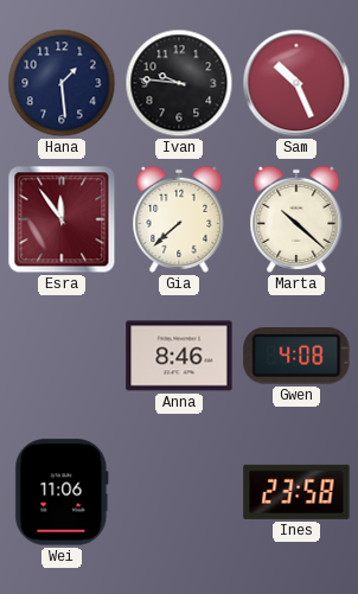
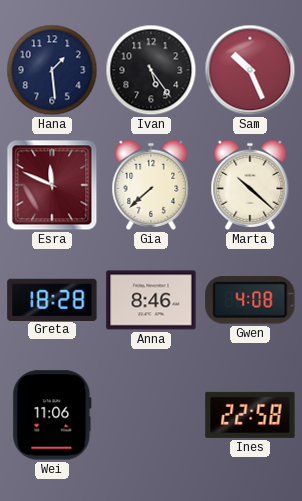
Ivan: 9:46 -> 5:24 (151, 70)
Esra: 11:54 -> 11:49 (52, 185)
Greta: none -> 18:28 (52, 299)
Ines: 23:58 -> 22:58 (250, 415)
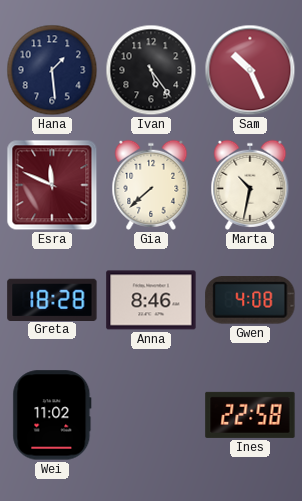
Marta: 10:22 -> 10:32 (250, 185)
Wei: 11:06 -> 11:02 (52, 415)
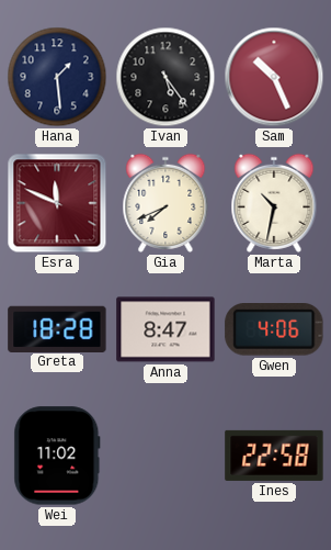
Gia: 7:38 -> 7:41 (165, 203)
Anna: 8:46 -> 8:47 (165, 329)
Gwen: 4:08 -> 4:06 (274, 330)
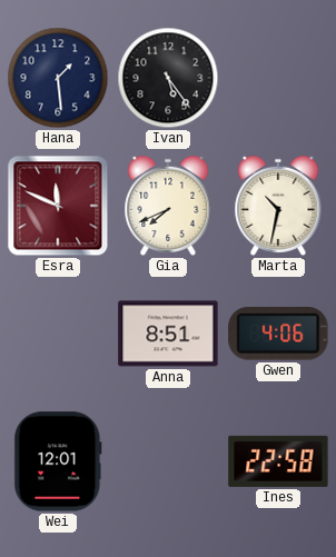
Sam: 10:26 -> none (274, 77)
Greta: 18:28 -> none (57, 328)
Anna: 8:47 -> 8:51 (168, 334)
Wei: 11:02 -> 12:01 (58, 461)
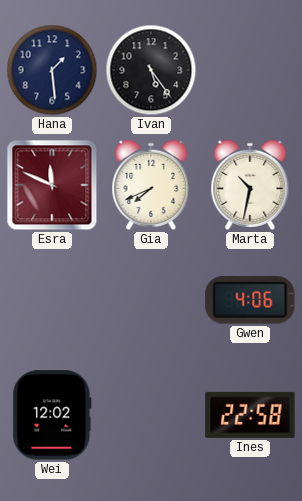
Anna: 8:51 -> none (168, 334)
Wei: 12:01 -> 12:02 (52, 415)
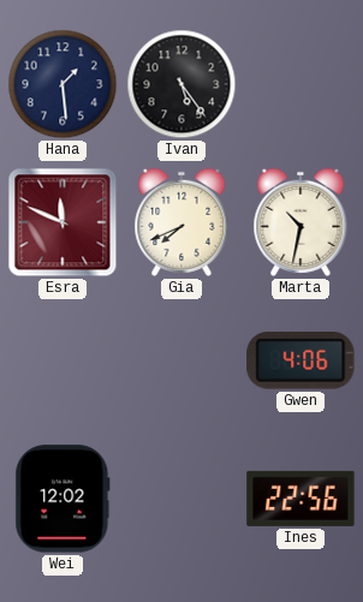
Ines: 22:58 -> 22:56 (300, 499)
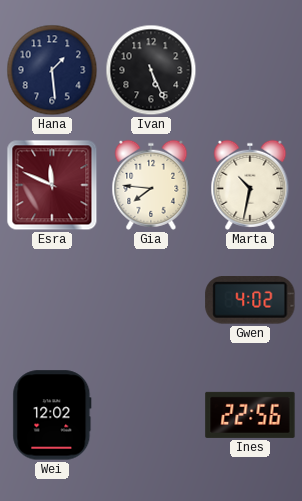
Ivan: 5:24 -> 5:26 (151, 70)
Gia: 7:41 -> 7:46 (151, 185)
Gwen: 4:06 -> 4:02 (250, 301)
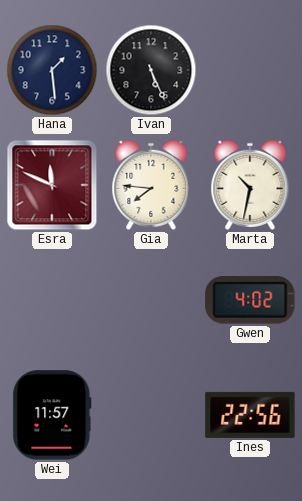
Wei: 12:02 -> 11:57 (52, 415)
